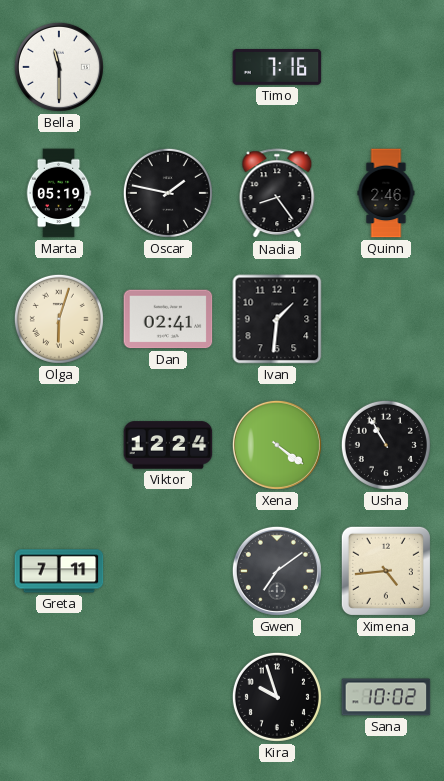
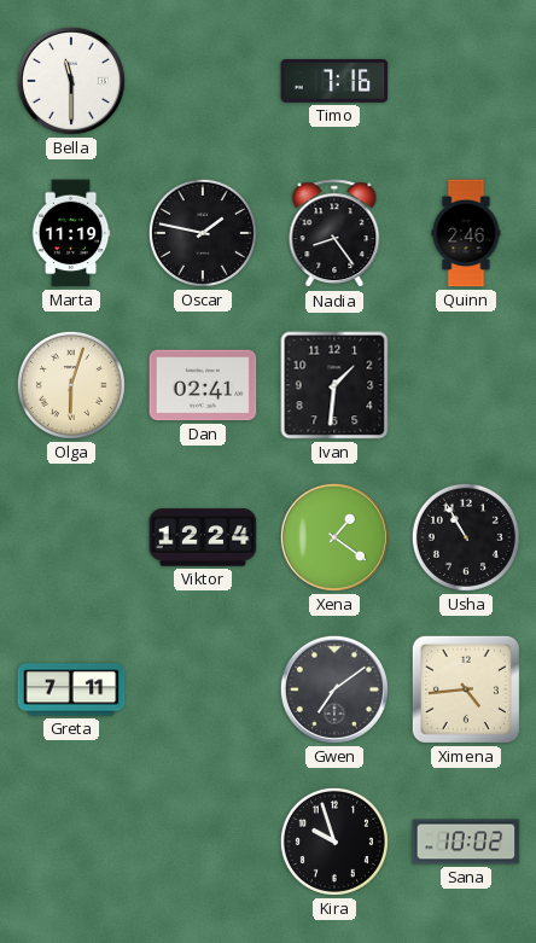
Marta: 05:19 -> 11:19 (71, 233)
Xena: 4:21 -> 1:21 (334, 537)
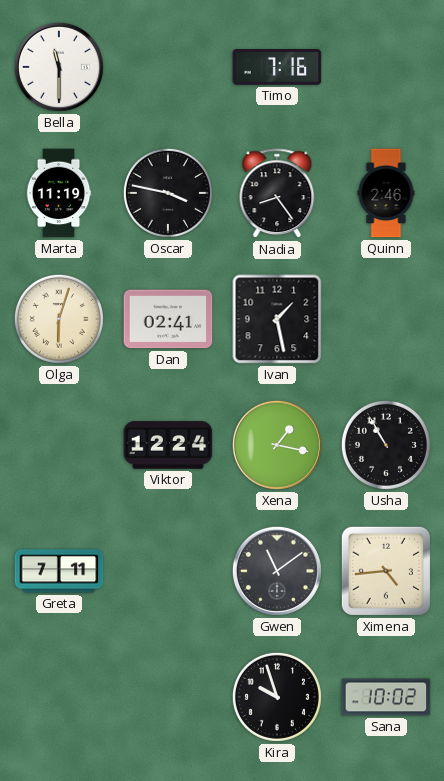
Oscar: 1:47 -> 3:47 (168, 193)
Ivan: 1:31 -> 1:28 (277, 319)
Xena: 1:21 -> 1:17 (277, 445)
Gwen: 7:09 -> 11:09 (277, 571)
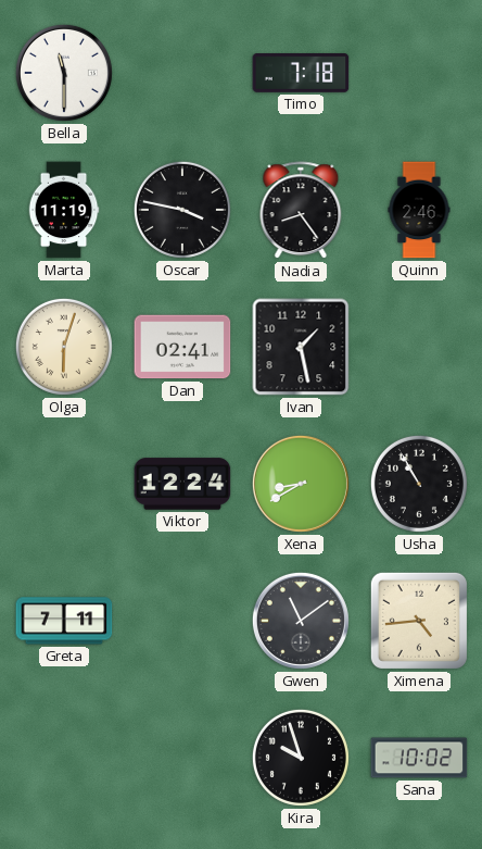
Timo: 7:16 -> 7:18 (301, 74)
Xena: 1:17 -> 8:40 (301, 484)
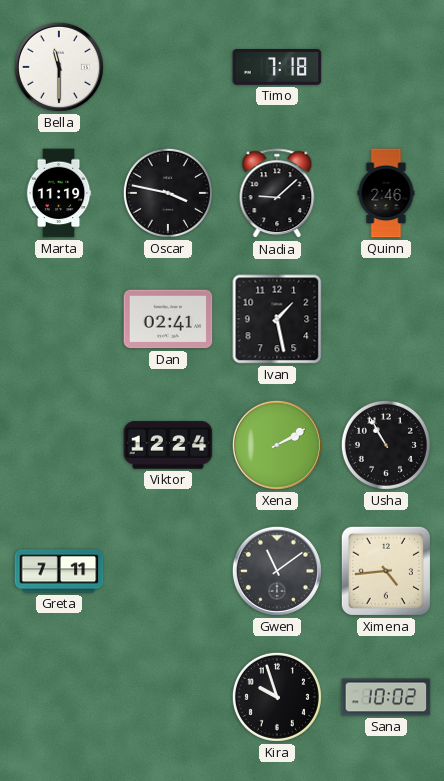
Nadia: 8:24 -> 9:08 (277, 194)
Olga: 6:03 -> none (64, 347)
Xena: 8:40 -> 2:10 (277, 445)
